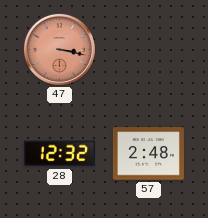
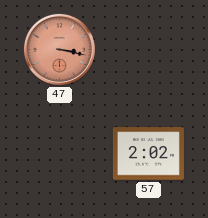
28: 12:32 -> none (59, 154)
57: 2:48 -> 2:02 (148, 154)
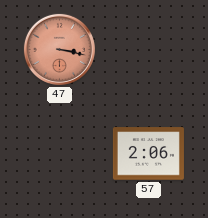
57: 2:02 -> 2:06 (148, 154)
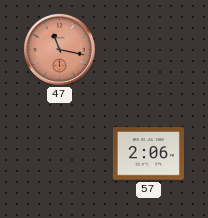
47: 3:17 -> 11:17 (59, 49)
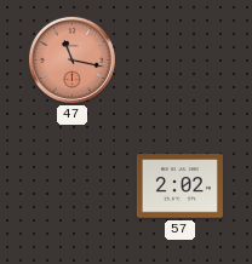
57: 2:06 -> 2:02 (179, 186)
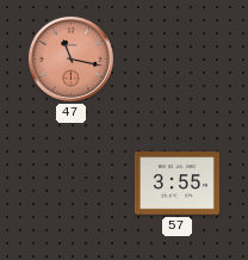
57: 2:02 -> 3:55 (176, 184)
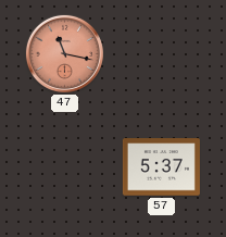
57: 3:55 -> 5:37 (161, 167)
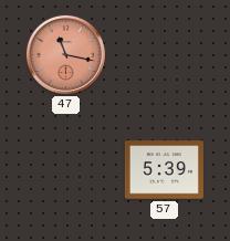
57: 5:37 -> 5:39 (164, 170)
